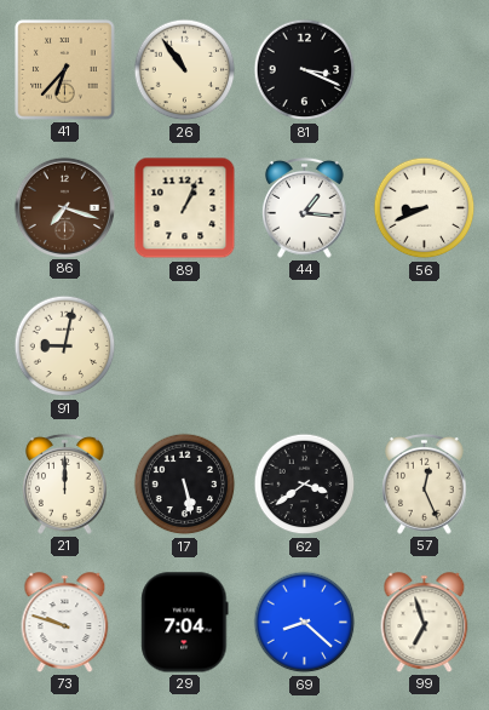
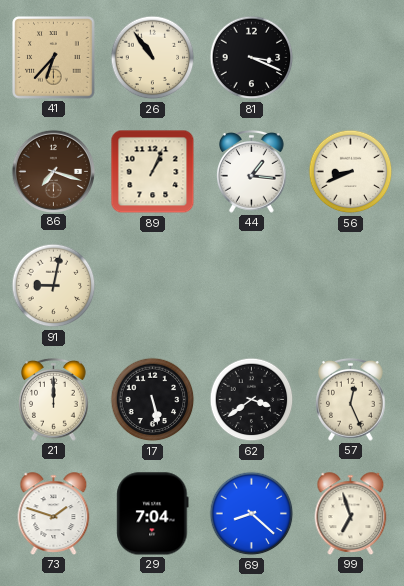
73: 9:48 -> 1:48 (54, 514)
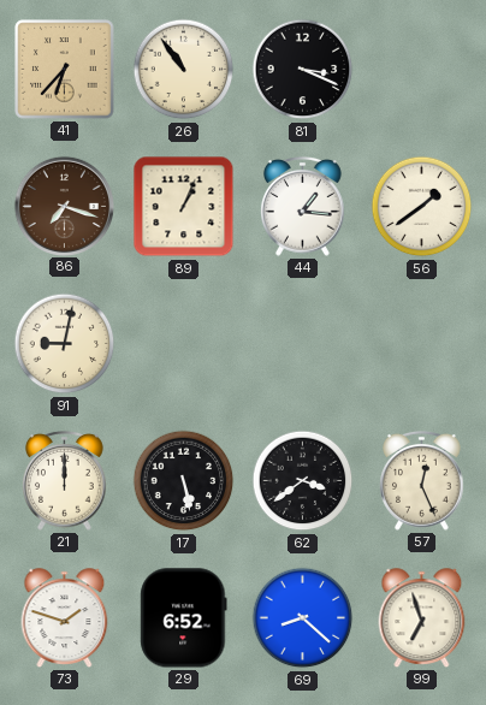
56: 8:41 -> 1:39 (422, 207)
29: 7:04 -> 6:52 (184, 618)
